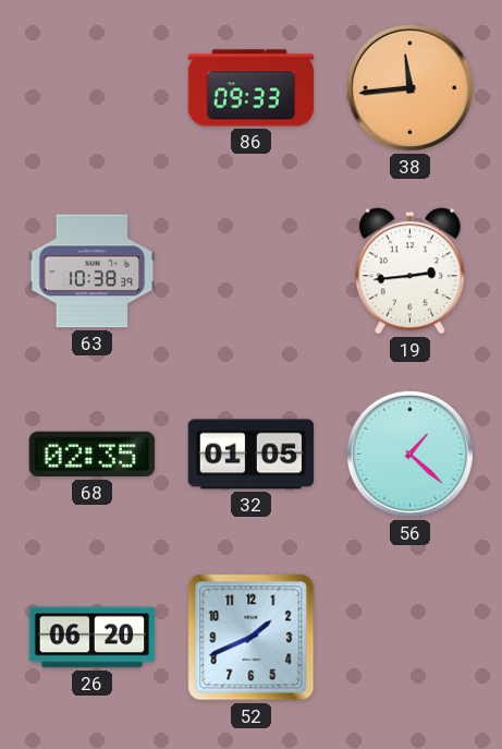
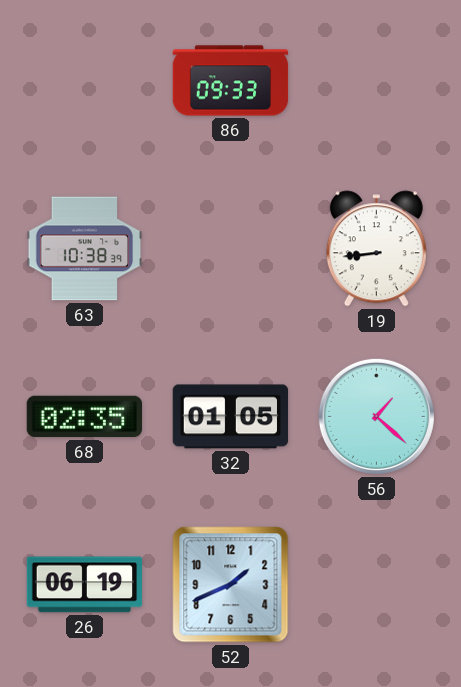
38: 11:44 -> none (409, 87)
19: 2:44 -> 8:44 (376, 249)
26: 06:20 -> 06:19 (85, 585)
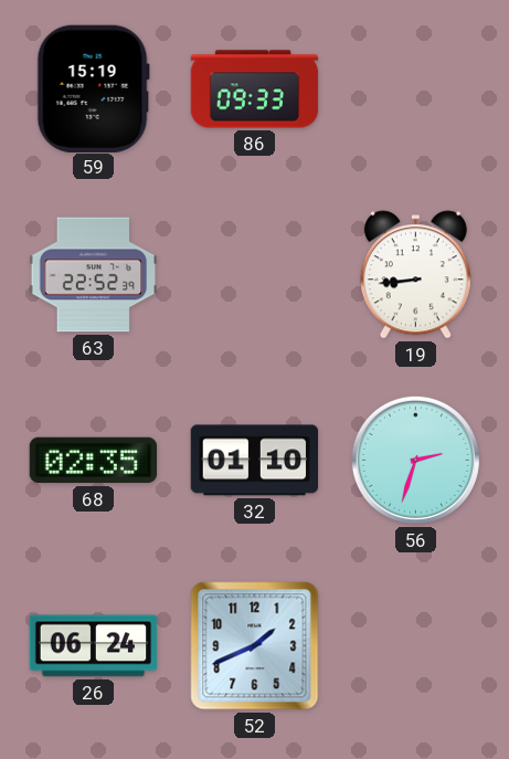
59: none -> 15:19 (93, 88)
63: 10:38 -> 22:52 (94, 275)
32: 01:05 -> 01:10 (255, 461)
56: 1:22 -> 2:33 (415, 460)
26: 06:19 -> 06:24 (94, 646)
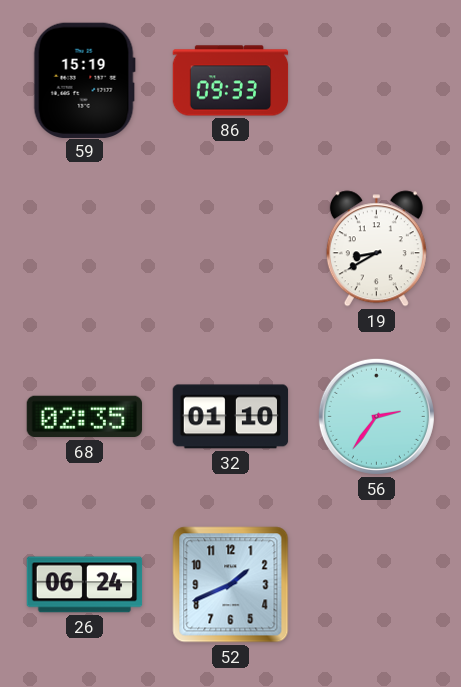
63: 22:52 -> none (94, 275)
19: 8:44 -> 8:40 (376, 249)
56: 2:33 -> 2:36 (376, 416)
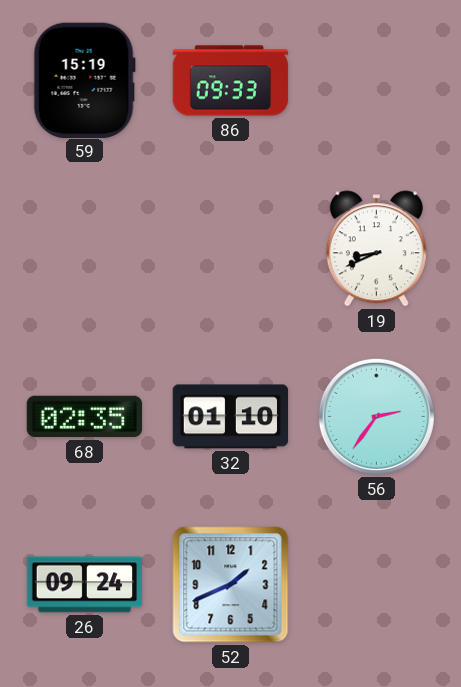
19: 8:40 -> 8:41 (376, 249)
26: 06:24 -> 09:24 (85, 585)
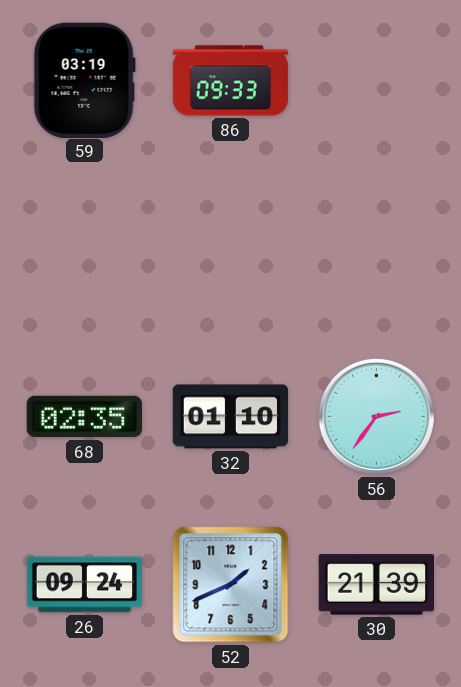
59: 15:19 -> 03:19 (84, 80)
19: 8:41 -> none (376, 249)
30: none -> 21:39 (377, 585)
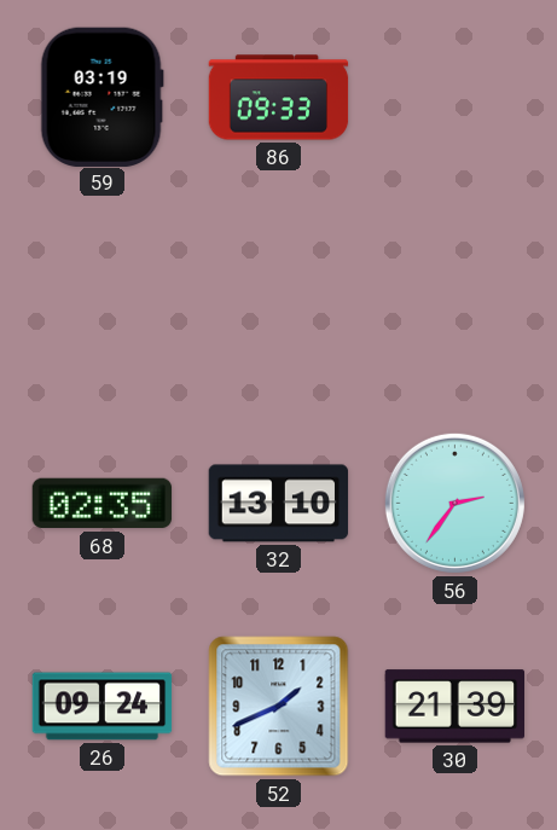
32: 01:10 -> 13:10 (279, 504)
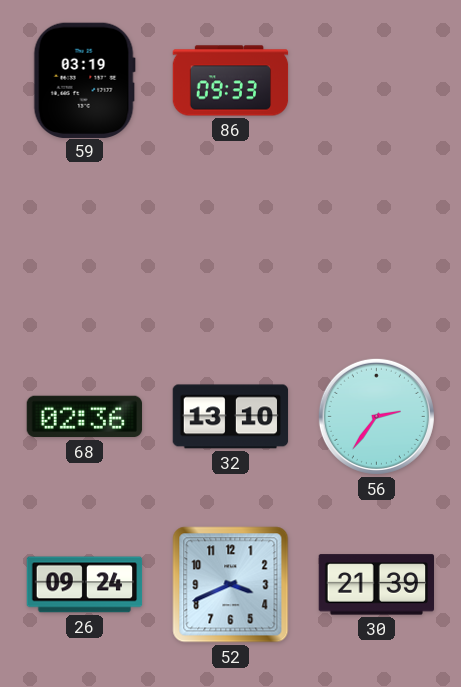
68: 02:35 -> 02:36 (85, 417)
52: 1:41 -> 3:41 (231, 585)
